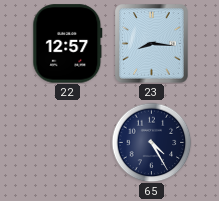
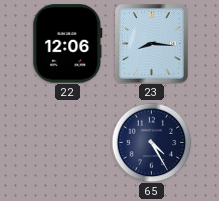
22: 12:57 -> 12:06 (68, 44)
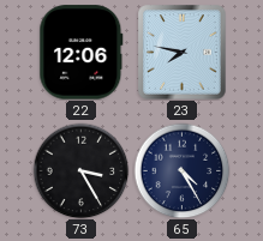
23: 8:16 -> 7:47 (183, 53)
73: none -> 3:25 (80, 170)
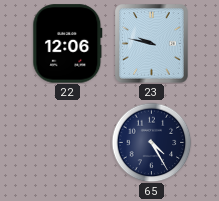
23: 7:47 -> 9:47 (152, 44)
73: 3:25 -> none (80, 170)
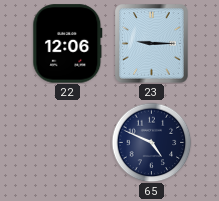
23: 9:47 -> 9:15 (152, 44)
65: 4:25 -> 4:49 (151, 142)
